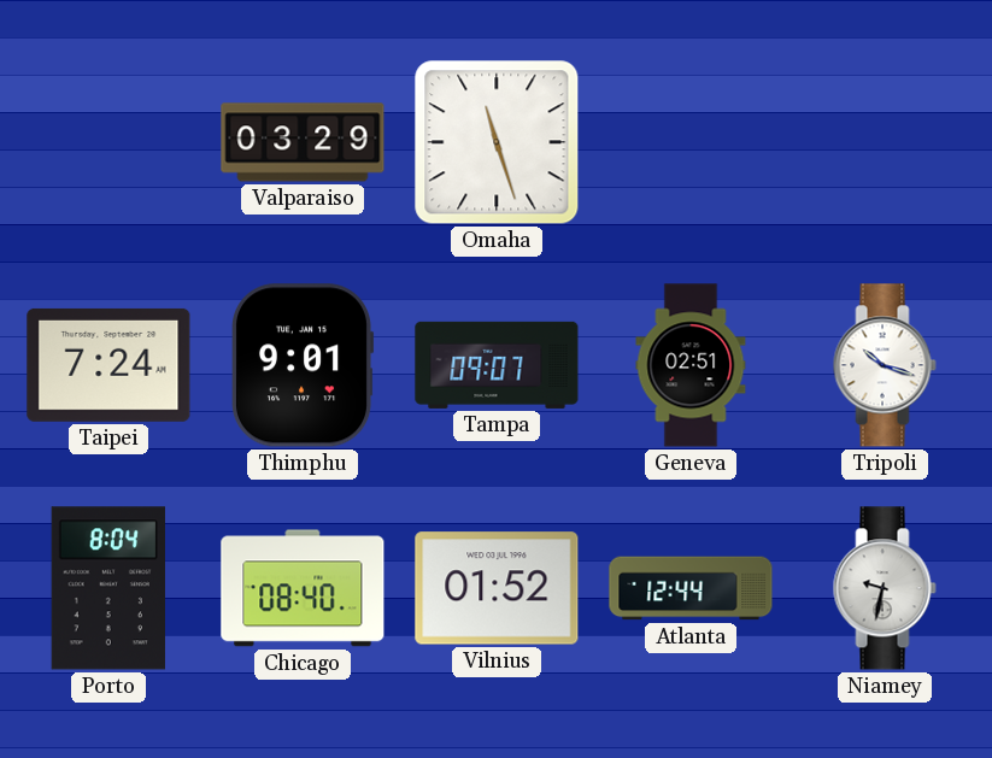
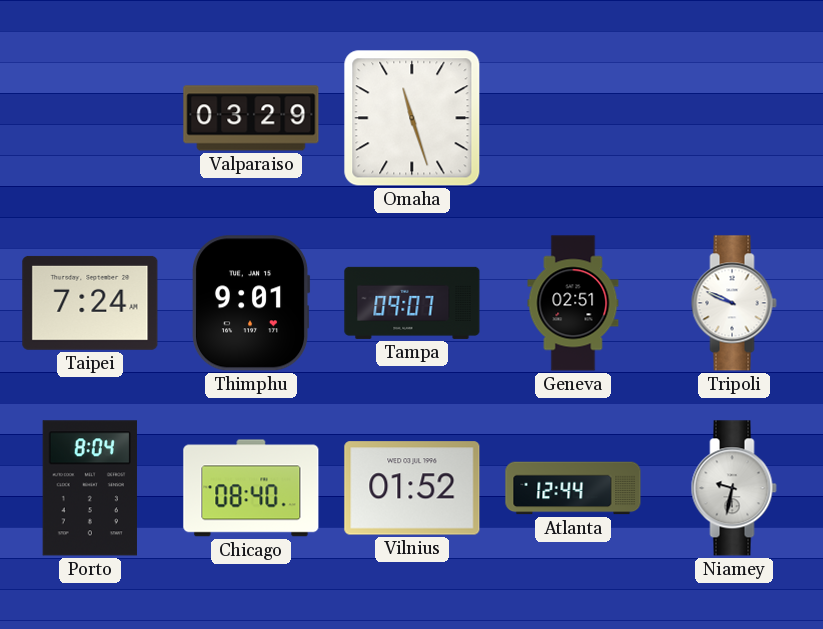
Tripoli: 10:18 -> 9:49 (734, 303)
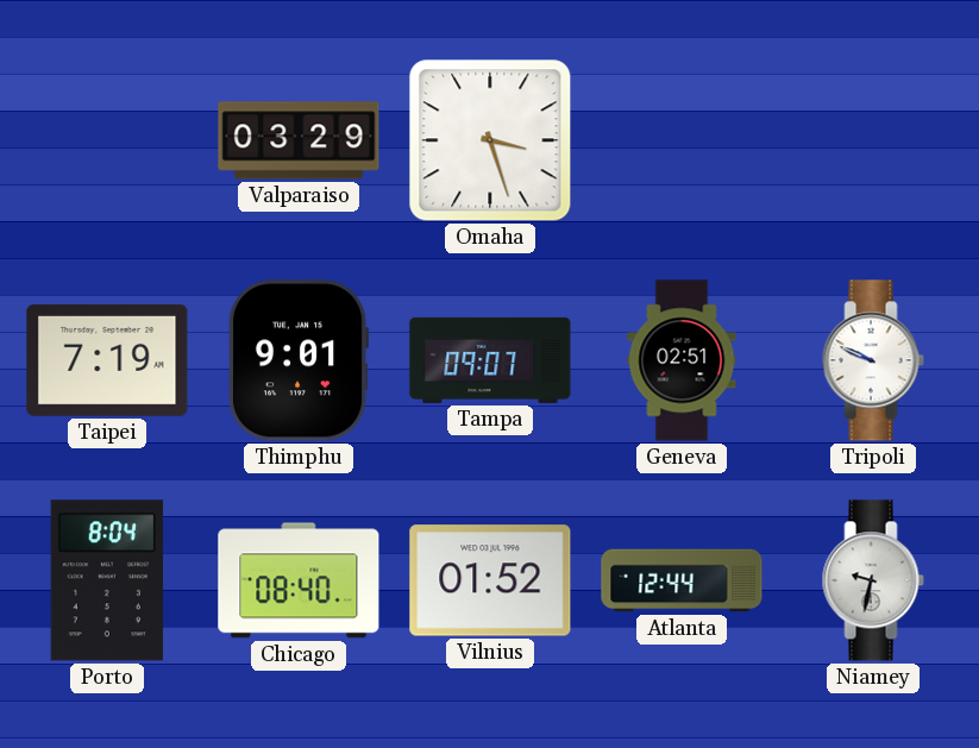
Omaha: 11:27 -> 3:27 (490, 140)
Taipei: 7:24 -> 7:19 (107, 360)
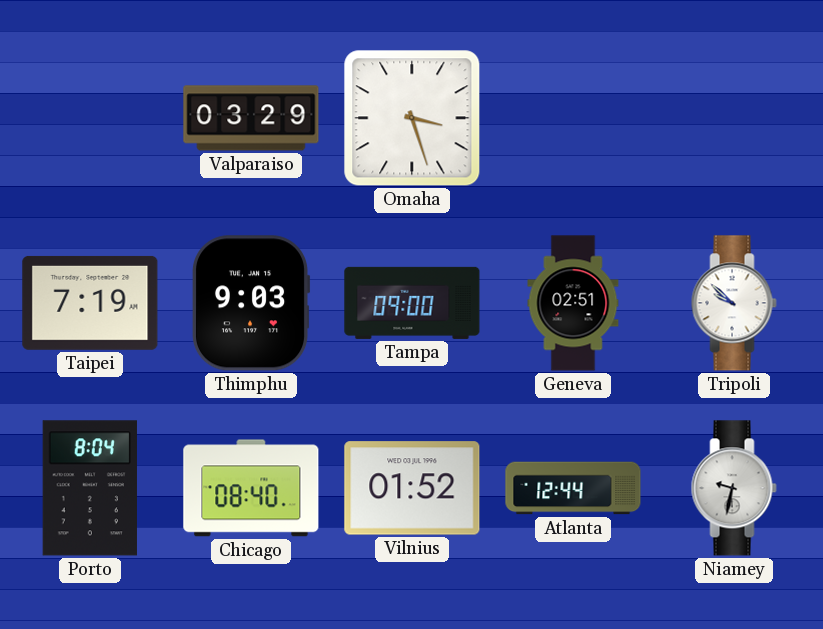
Thimphu: 9:01 -> 9:03 (251, 303)
Tampa: 09:07 -> 09:00 (412, 303)
Tripoli: 9:49 -> 9:52 (734, 303)
